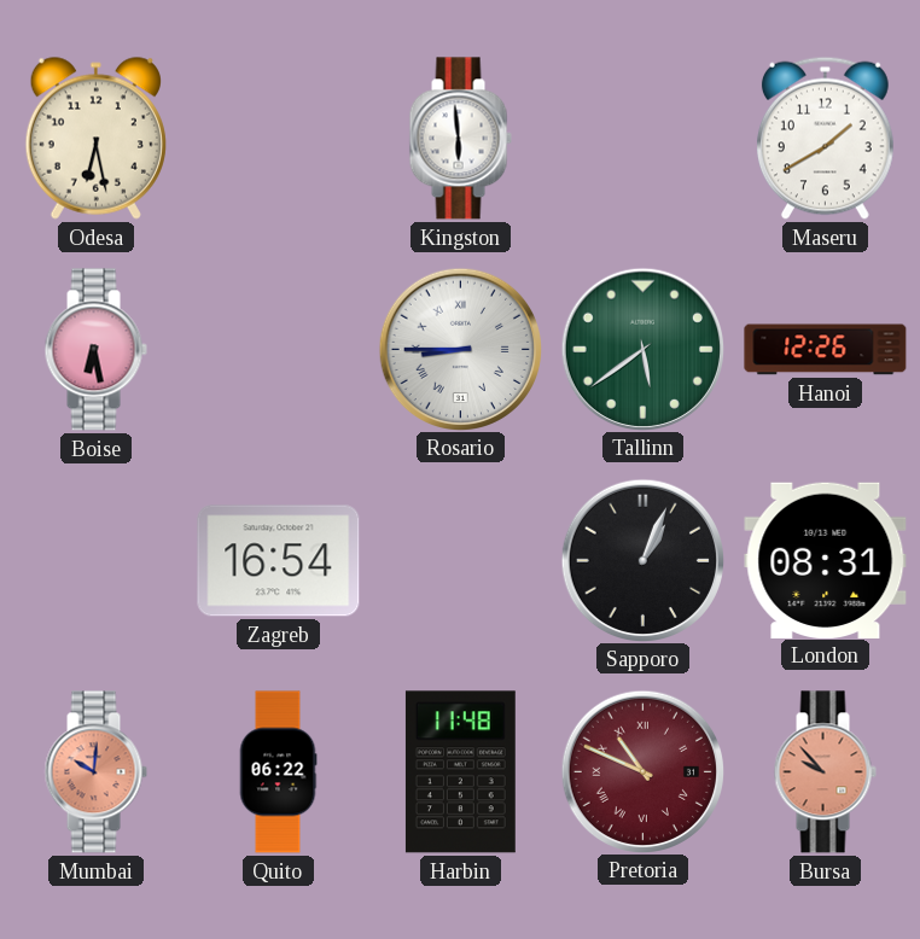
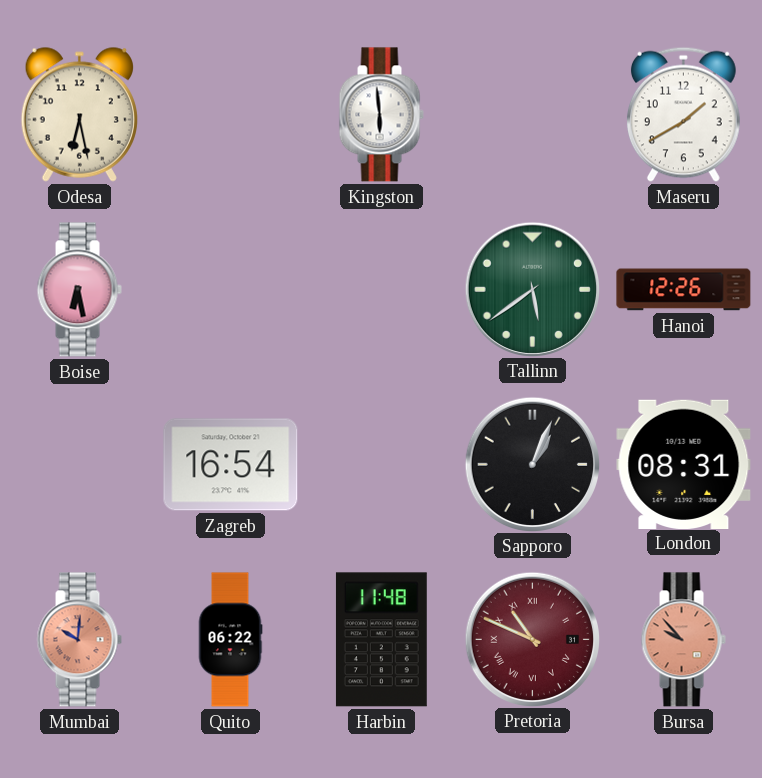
Rosario: 8:45 -> none (460, 349)
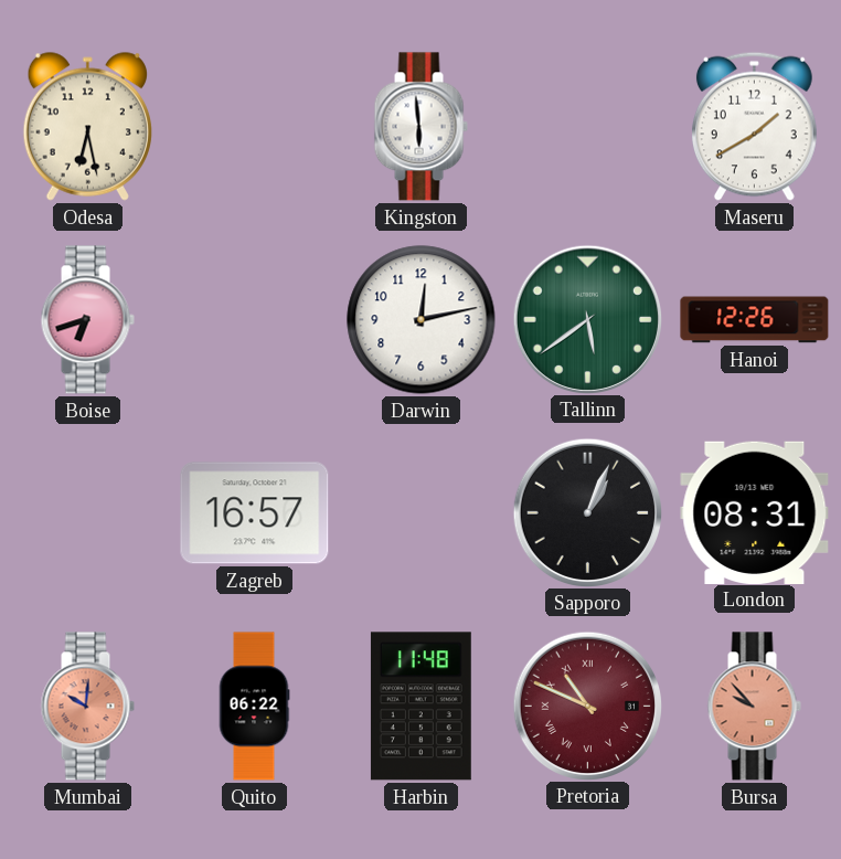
Boise: 6:28 -> 6:42 (87, 320)
Darwin: none -> 12:13 (422, 320)
Zagreb: 16:54 -> 16:57 (255, 513)
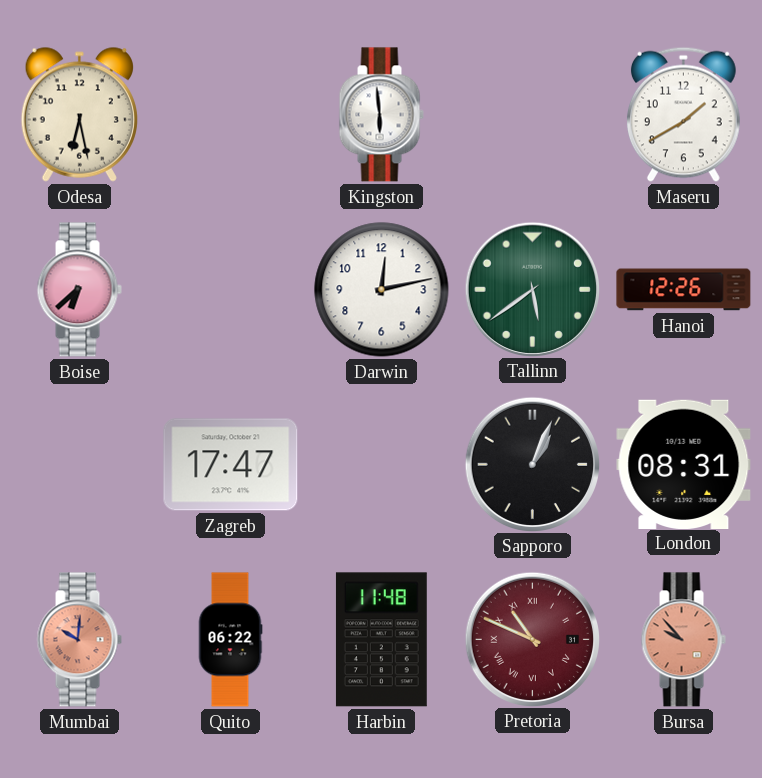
Boise: 6:42 -> 6:38 (79, 290)
Zagreb: 16:57 -> 17:47 (231, 465)
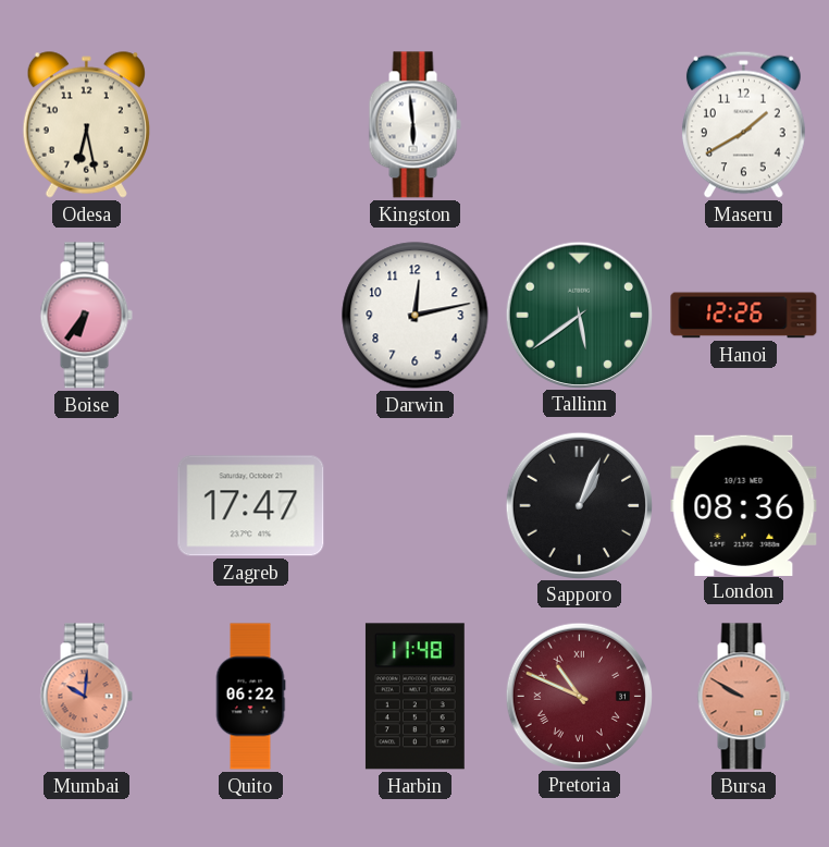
Boise: 6:38 -> 6:36 (86, 316)
London: 08:31 -> 08:36 (744, 505)
Bursa: 9:53 -> 9:50 (743, 697)
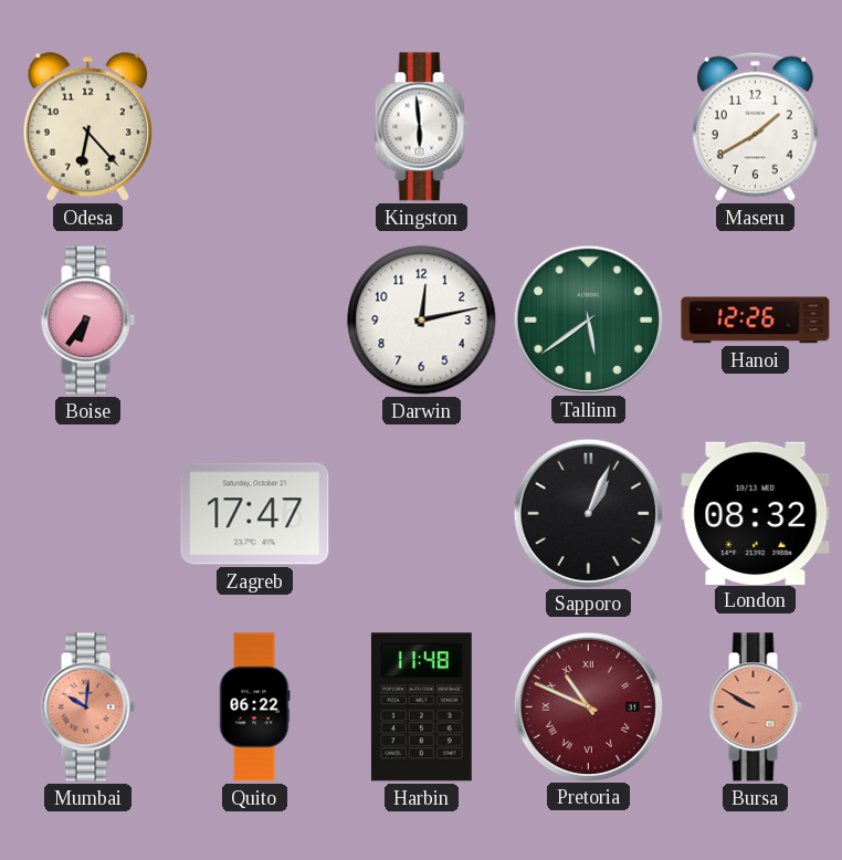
Odesa: 6:28 -> 6:23 (87, 126)
London: 08:36 -> 08:32 (756, 513)
